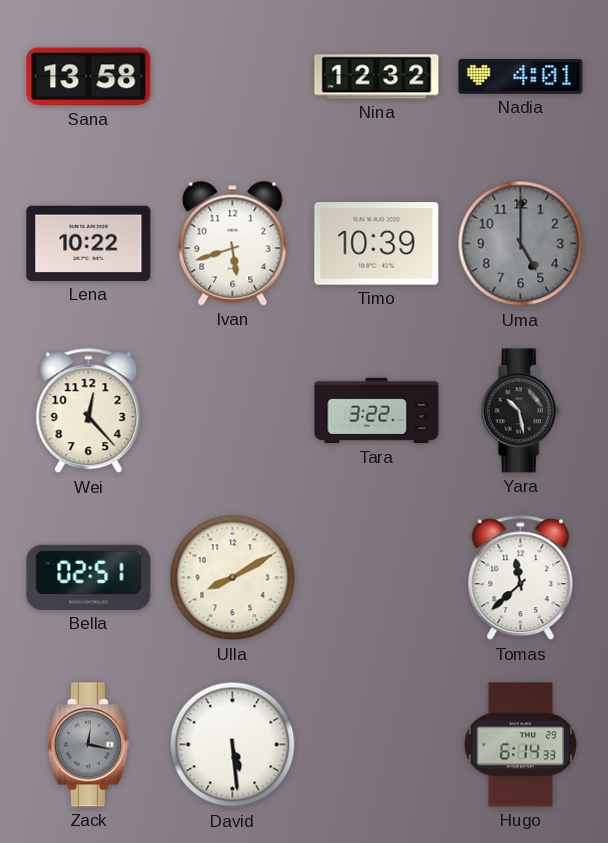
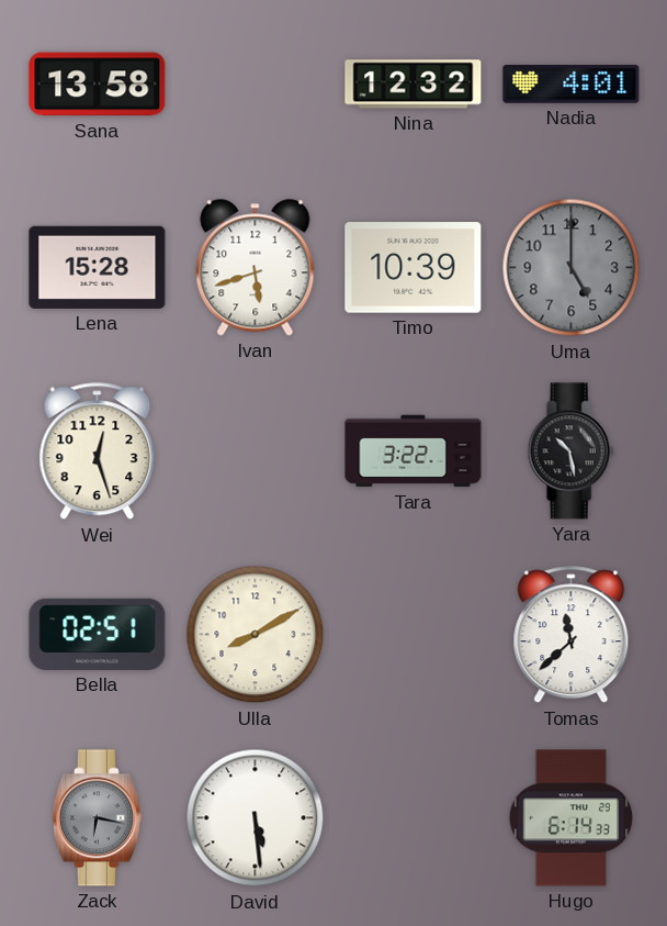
Lena: 10:22 -> 15:28 (98, 267)
Wei: 12:23 -> 12:27 (98, 451)
Zack: 12:17 -> 6:17 (97, 818)
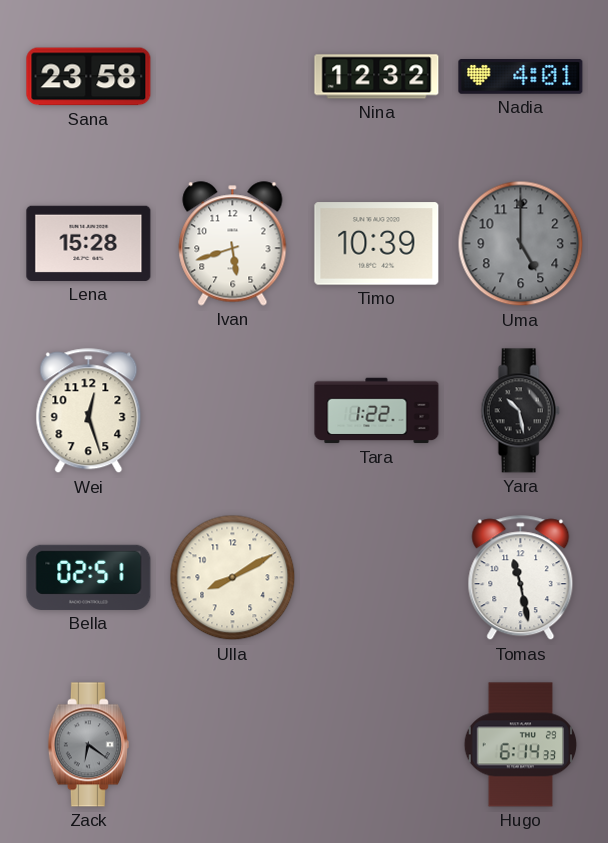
Sana: 13:58 -> 23:58 (89, 77)
Tara: 3:22 -> 1:22 (377, 411)
Tomas: 11:38 -> 11:28 (521, 578)
Zack: 6:17 -> 6:21 (88, 745)
David: 5:29 -> none (256, 818)
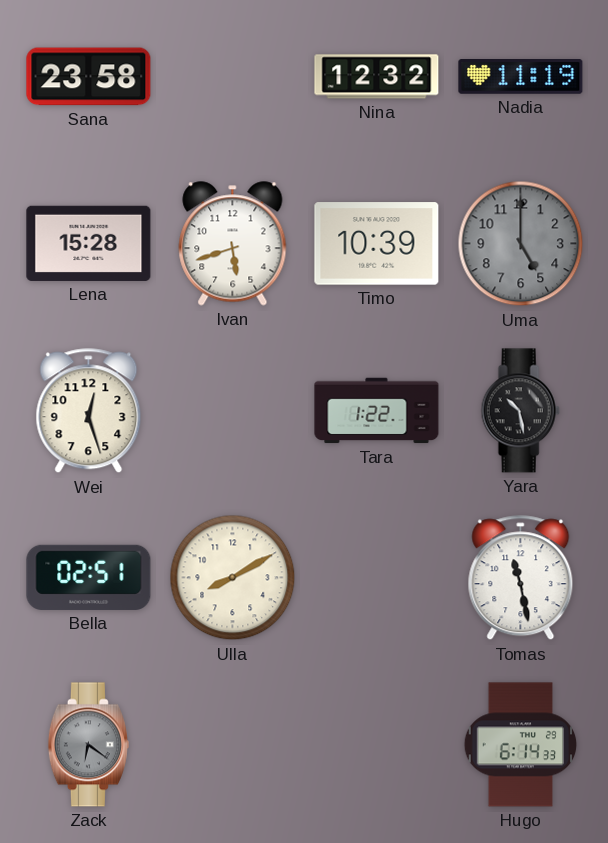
Nadia: 4:01 -> 11:19 (521, 77)
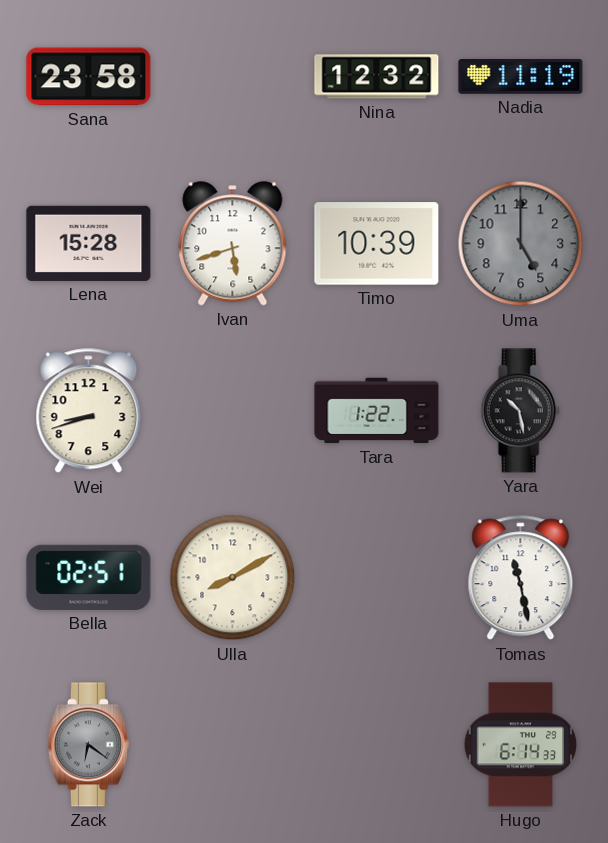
Wei: 12:27 -> 8:42 (89, 411)
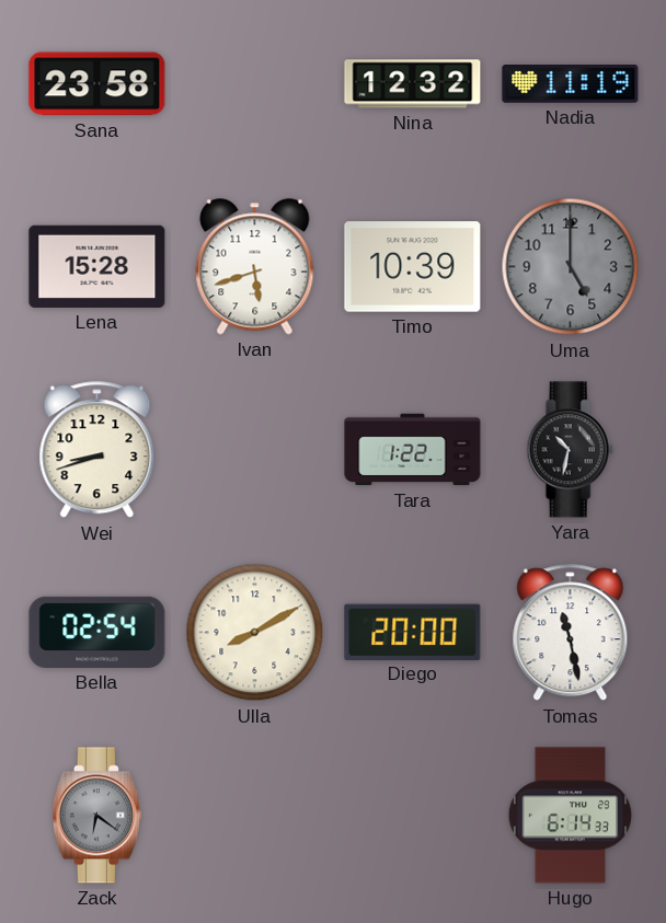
Yara: 10:28 -> 10:32 (570, 450)
Bella: 02:51 -> 02:54 (97, 632)
Diego: none -> 20:00 (413, 632)
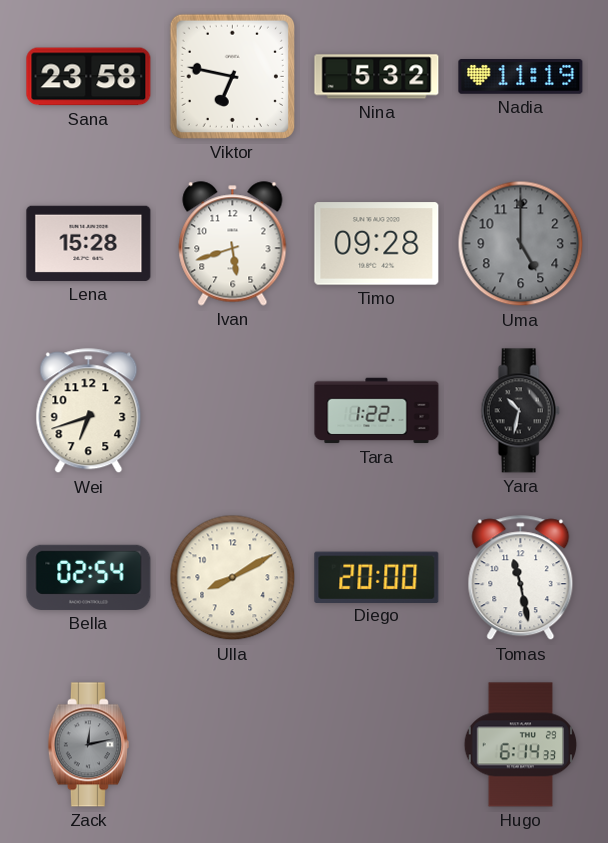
Viktor: none -> 6:47 (232, 76)
Nina: 12:32 -> 5:32 (377, 77)
Timo: 10:39 -> 09:28 (377, 244)
Wei: 8:42 -> 6:42 (89, 411)
Zack: 6:21 -> 12:13 (88, 745)
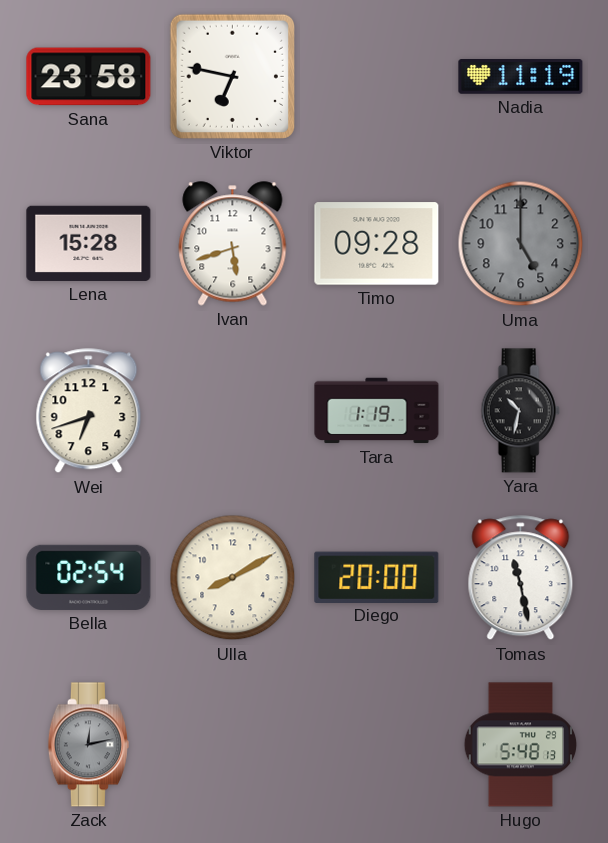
Nina: 5:32 -> none (377, 77)
Tara: 1:22 -> 1:19 (377, 411)
Hugo: 6:14 -> 5:48 (521, 745)
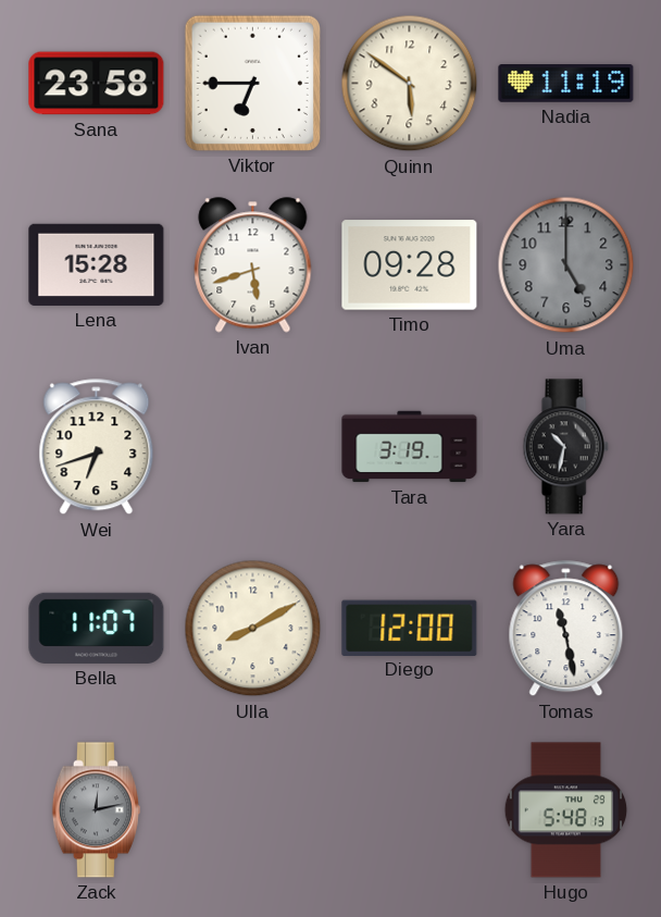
Viktor: 6:47 -> 6:45 (252, 83)
Quinn: none -> 5:51 (410, 84)
Tara: 1:19 -> 3:19 (410, 447)
Bella: 02:54 -> 11:07 (97, 628)
Diego: 20:00 -> 12:00 (410, 628)
